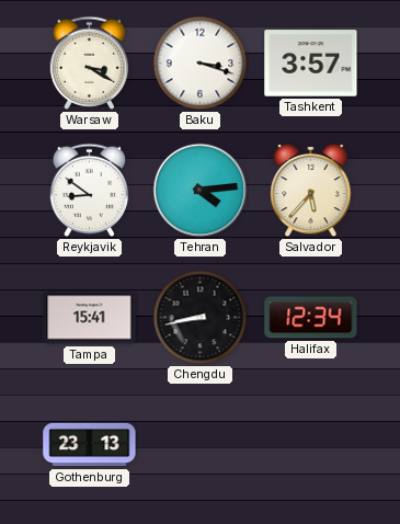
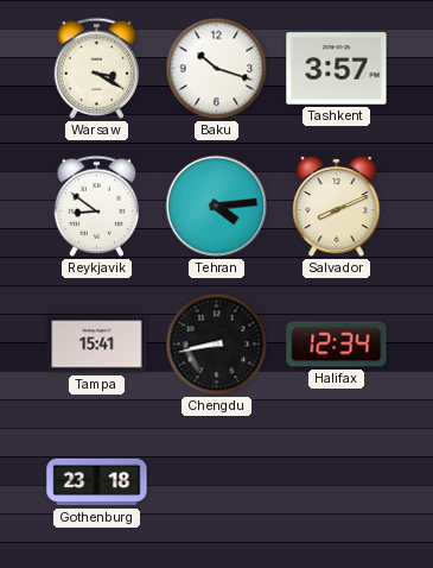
Baku: 3:18 -> 10:18 (217, 69)
Salvador: 5:37 -> 8:11 (337, 207)
Gothenburg: 23:13 -> 23:18 (97, 482)
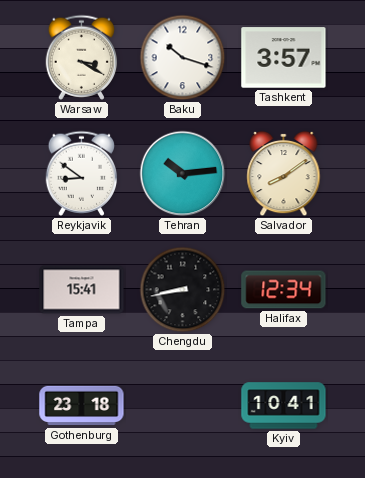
Tehran: 4:14 -> 10:14 (183, 174)
Salvador: 8:11 -> 8:09 (284, 174)
Kyiv: none -> 10:41 (284, 406)
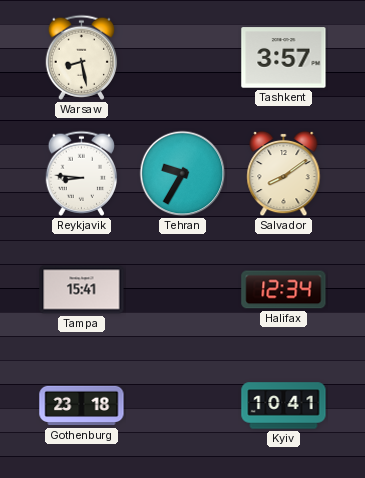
Warsaw: 3:20 -> 8:28 (82, 57)
Baku: 10:18 -> none (183, 58)
Reykjavik: 8:51 -> 8:46 (82, 173)
Tehran: 10:14 -> 9:35 (183, 174)
Chengdu: 8:43 -> none (183, 290)
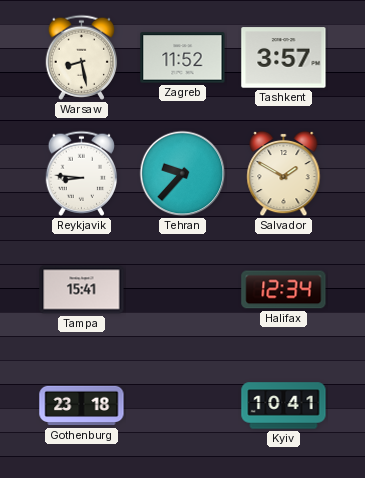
Zagreb: none -> 11:52 (183, 58)
Tehran: 9:35 -> 9:37 (183, 174)
Salvador: 8:09 -> 1:50 (284, 174)
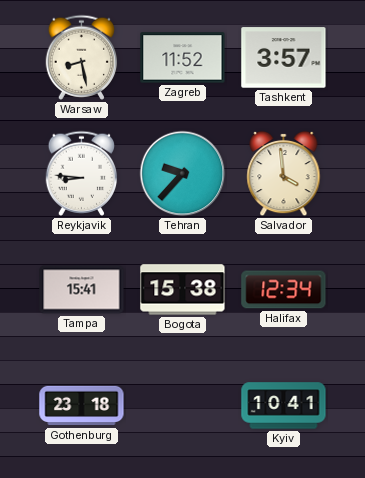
Salvador: 1:50 -> 3:59 (284, 174)
Bogota: none -> 15:38 (183, 290)
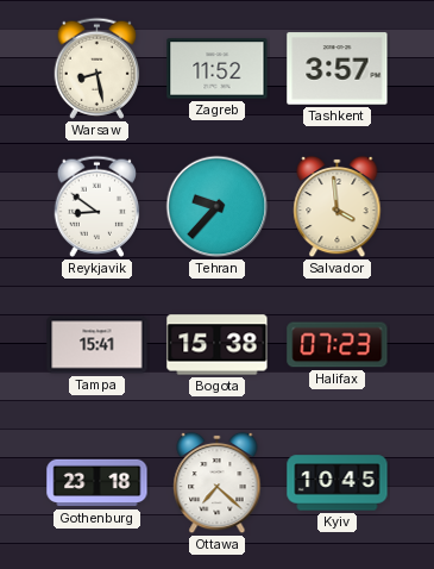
Reykjavik: 8:46 -> 8:51 (98, 206)
Halifax: 12:34 -> 07:23 (338, 345)
Ottawa: none -> 7:22 (218, 483)
Kyiv: 10:41 -> 10:45 (338, 483)
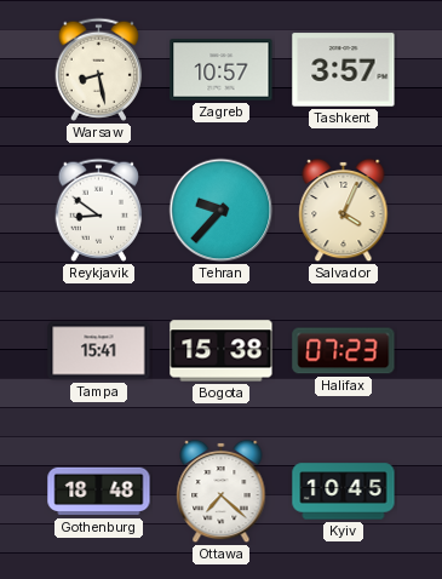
Zagreb: 11:52 -> 10:57 (222, 70)
Salvador: 3:59 -> 4:04 (344, 211)
Gothenburg: 23:18 -> 18:48 (99, 492)
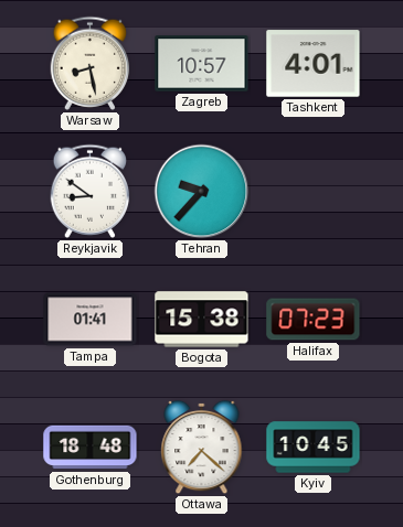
Tashkent: 3:57 -> 4:01 (314, 64)
Salvador: 4:04 -> none (344, 211)
Tampa: 15:41 -> 01:41 (91, 320)
